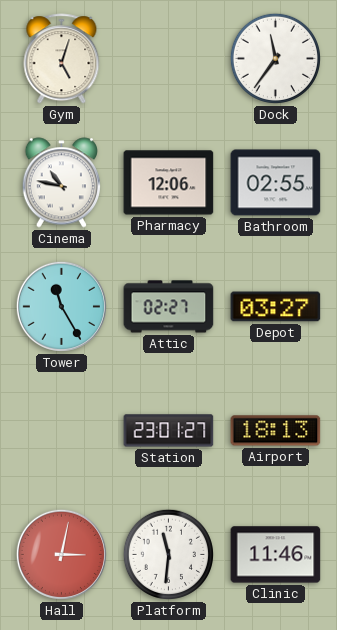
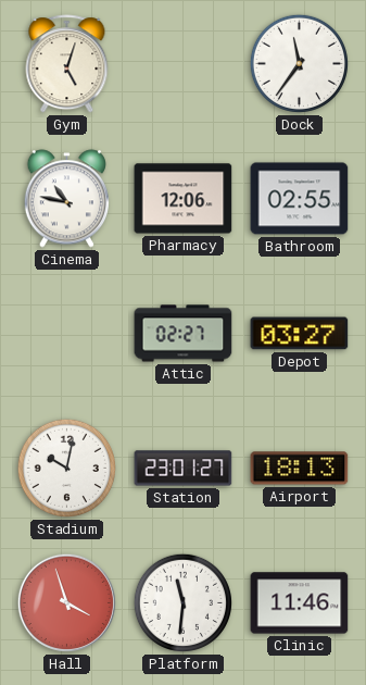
Tower: 11:25 -> none (61, 306)
Stadium: none -> 10:02 (66, 468)
Hall: 3:02 -> 3:57 (66, 602)
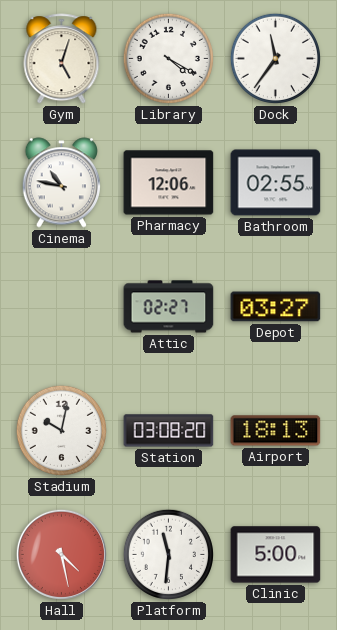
Library: none -> 4:20 (168, 58)
Station: 23:01 -> 03:08 (169, 431)
Hall: 3:57 -> 4:28 (61, 554)
Clinic: 11:46 -> 5:00 (276, 555)
